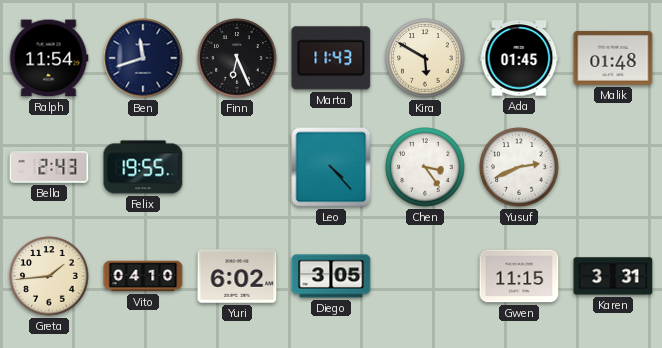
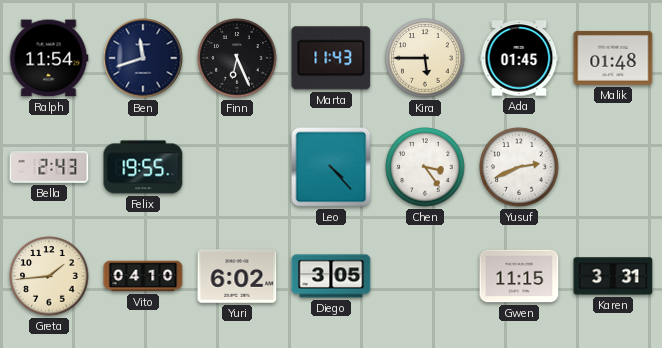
Kira: 5:50 -> 5:45 (425, 58)
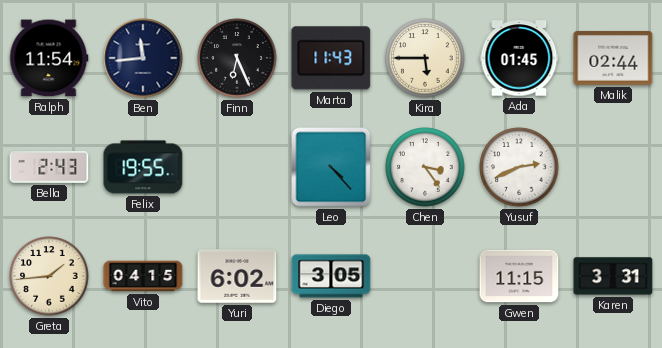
Ben: 11:42 -> 11:44 (143, 58)
Malik: 01:48 -> 02:44 (613, 58)
Vito: 04:10 -> 04:15 (143, 276)
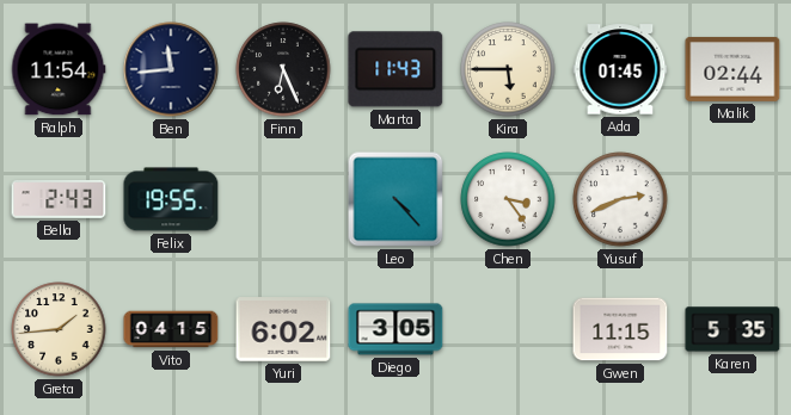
Karen: 3:31 -> 5:35 (732, 329)
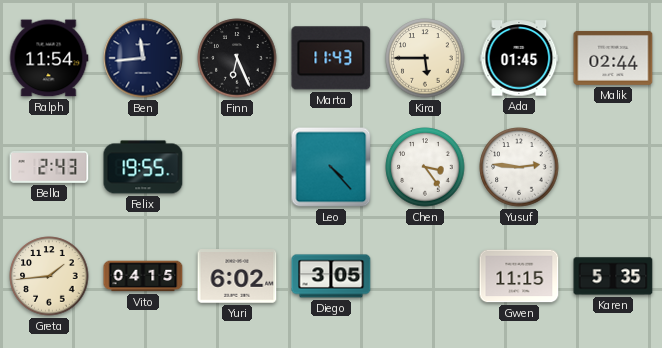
Yusuf: 2:41 -> 2:46 (519, 167)
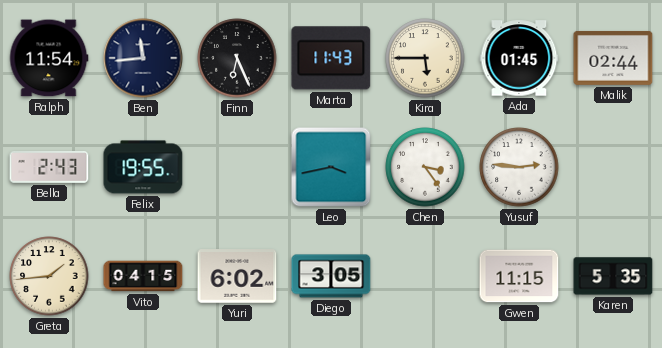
Leo: 4:23 -> 3:43 (331, 167)
